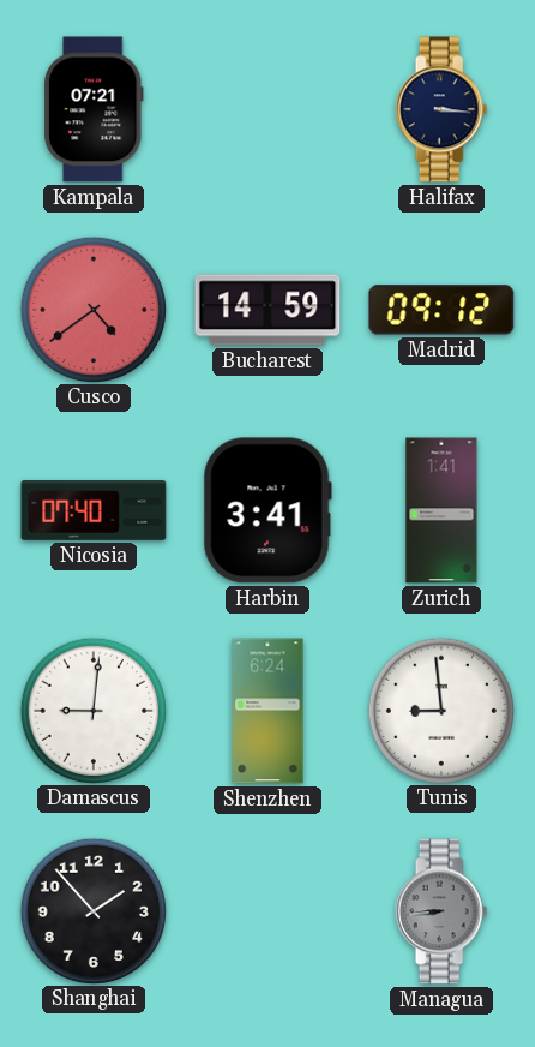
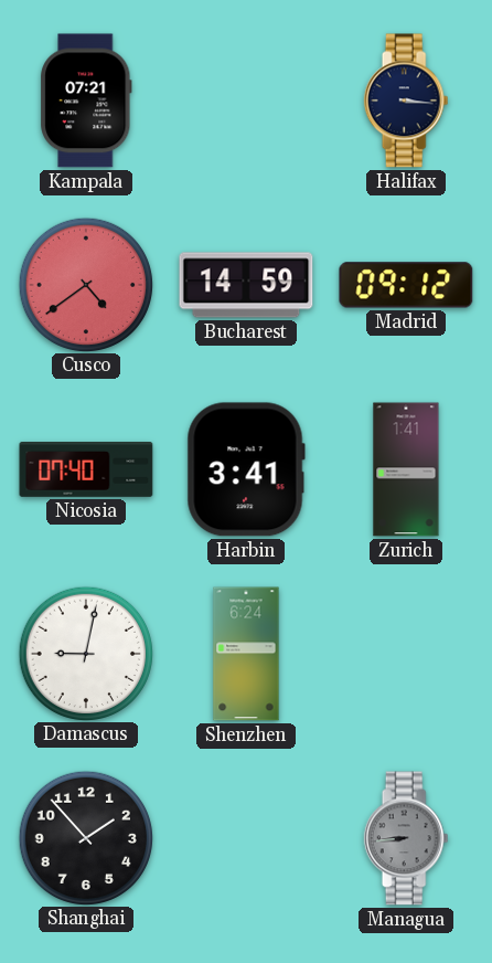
Damascus: 9:01 -> 9:02 (85, 653)
Tunis: 8:59 -> none (440, 710)
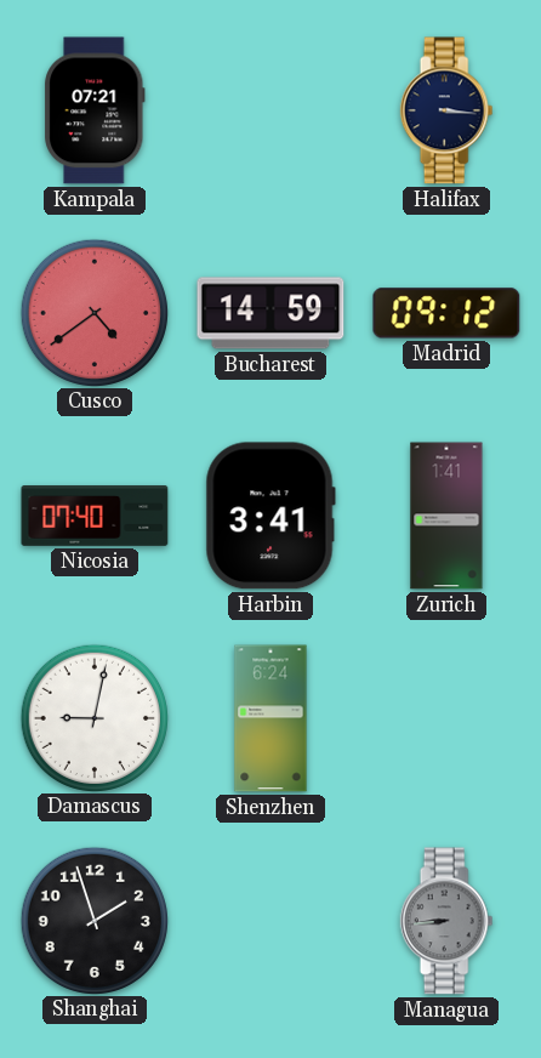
Shanghai: 1:53 -> 1:57 (93, 920)
